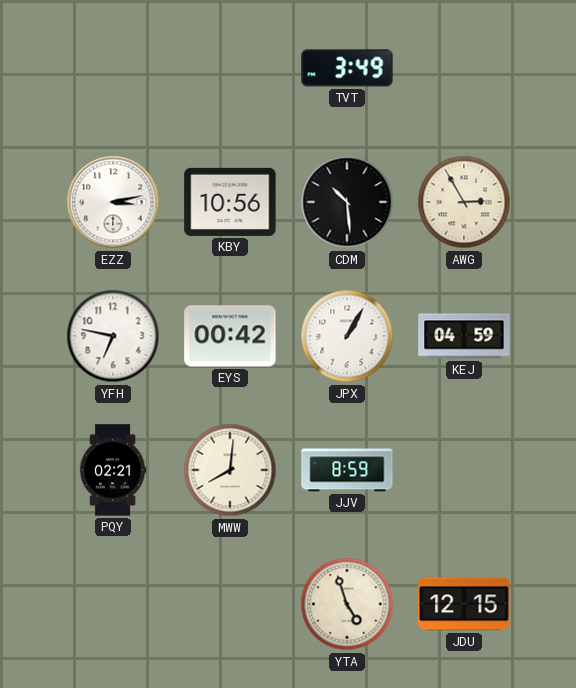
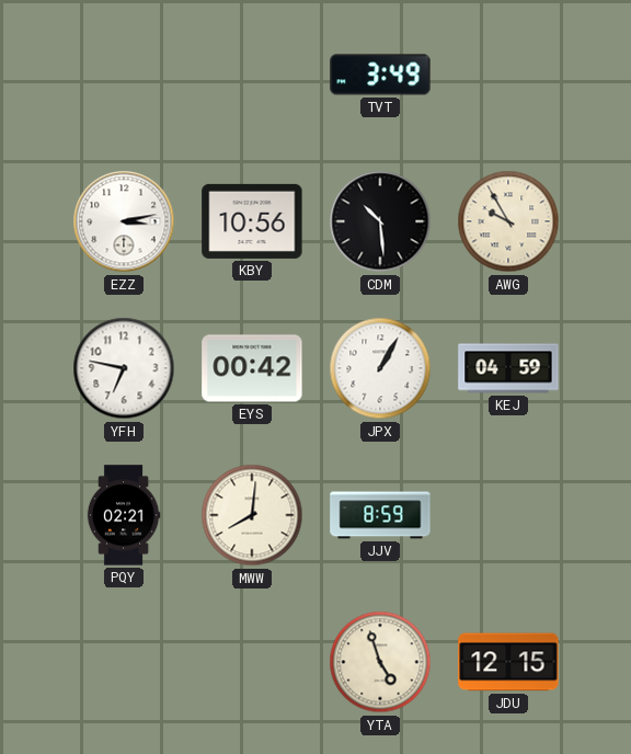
AWG: 2:55 -> 9:55 (508, 221)
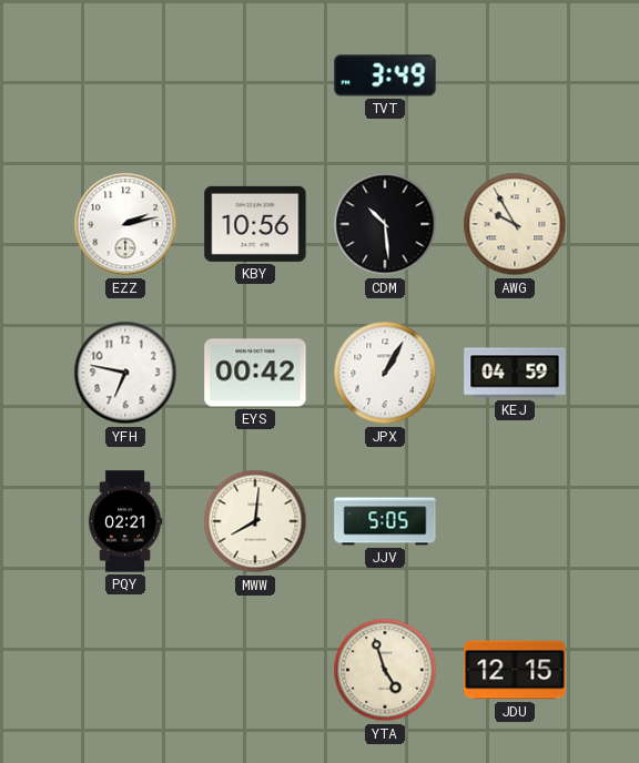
EZZ: 3:13 -> 2:13 (125, 224)
JJV: 8:59 -> 5:05 (385, 521)
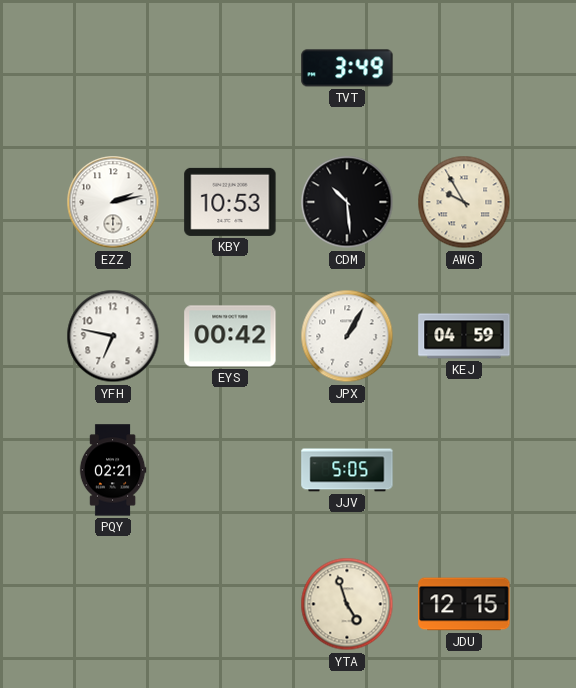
KBY: 10:56 -> 10:53 (230, 202)
MWW: 8:01 -> none (255, 521)
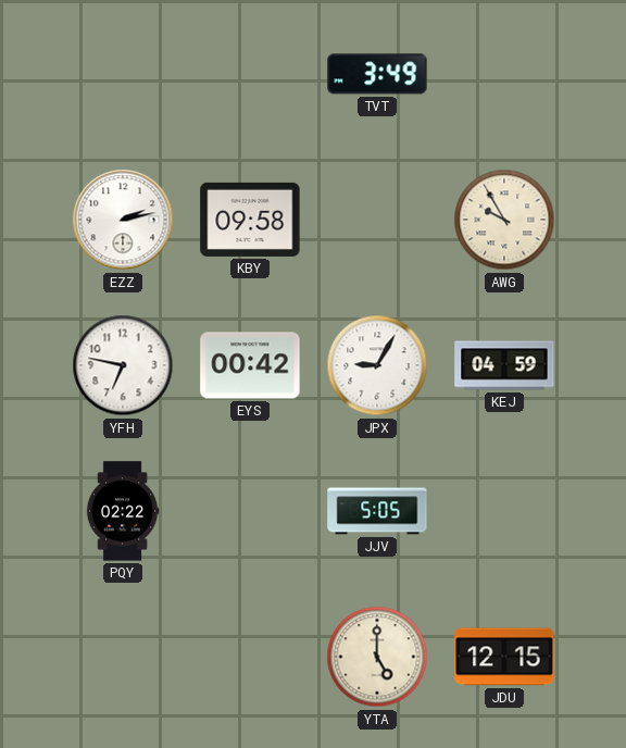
KBY: 10:53 -> 09:58 (250, 220)
CDM: 10:29 -> none (347, 202)
JPX: 1:05 -> 9:05 (377, 365)
PQY: 02:21 -> 02:22 (123, 511)
YTA: 4:57 -> 5:00 (377, 657)
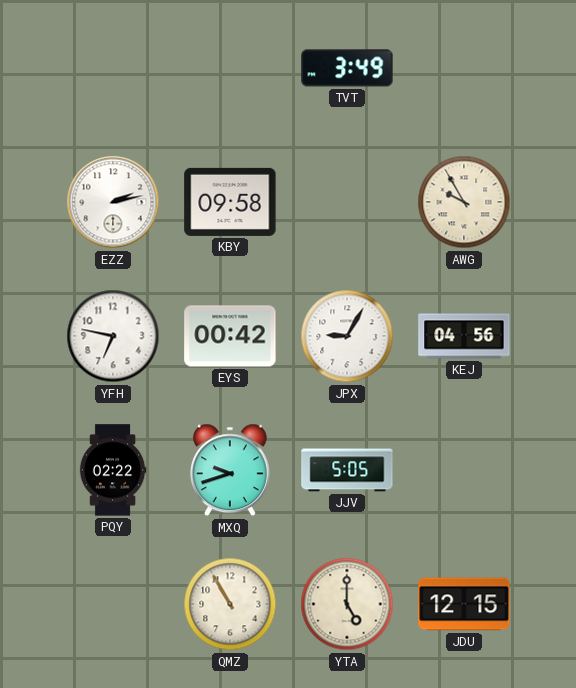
KEJ: 04:59 -> 04:56 (464, 336)
MXQ: none -> 9:42 (230, 470)
QMZ: none -> 10:55 (230, 604)
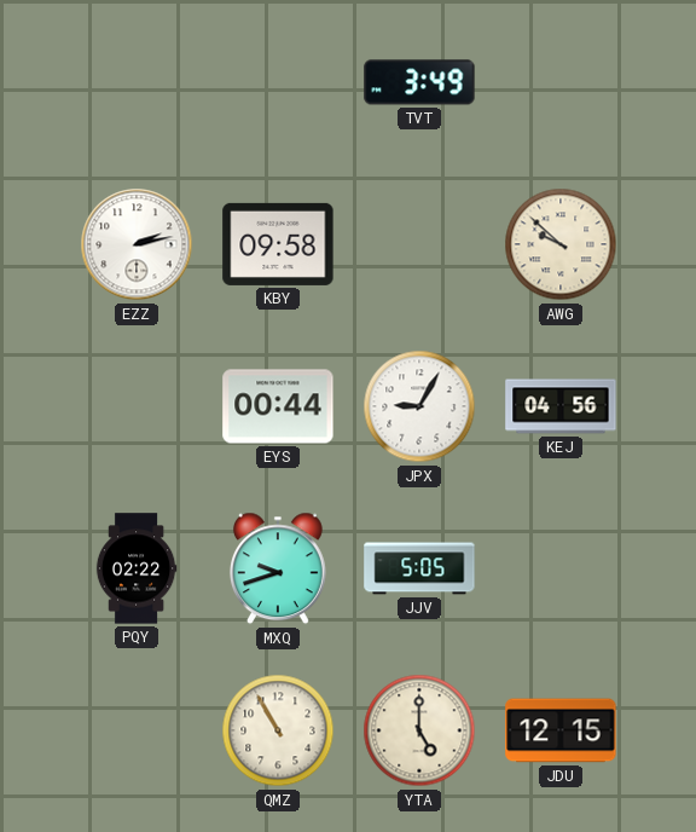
AWG: 9:55 -> 9:52 (561, 244)
YFH: 6:47 -> none (113, 336)
EYS: 00:42 -> 00:44 (278, 406)
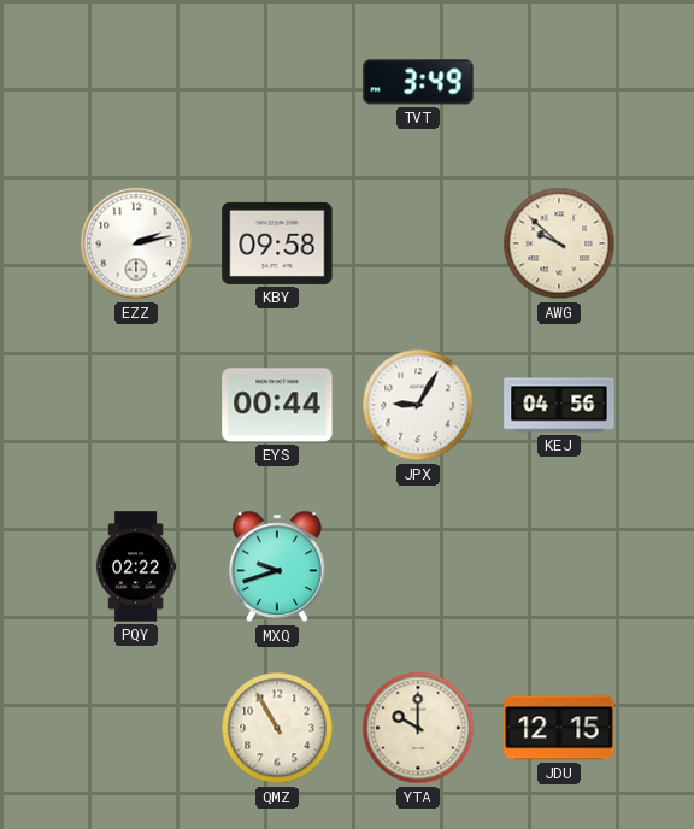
JJV: 5:05 -> none (419, 568)
YTA: 5:00 -> 10:00 (418, 728)
